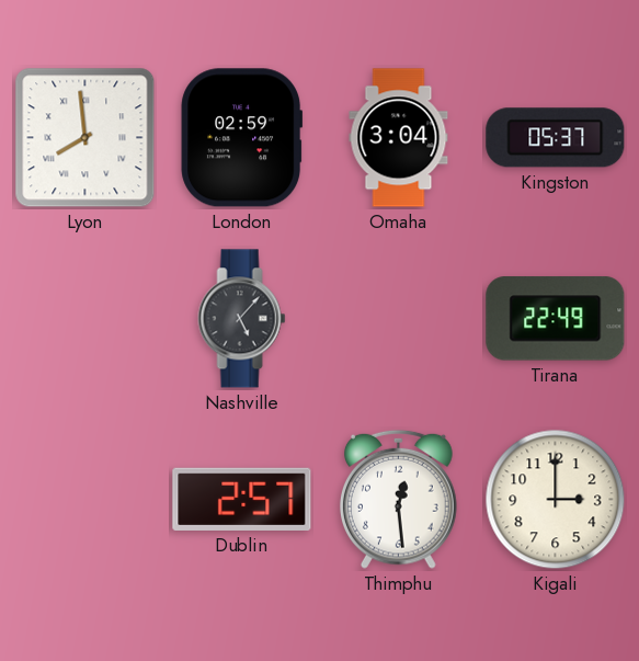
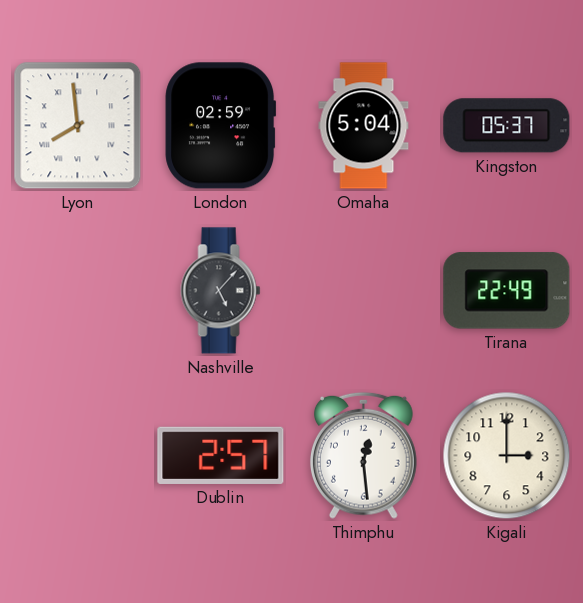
Omaha: 3:04 -> 5:04 (364, 126)
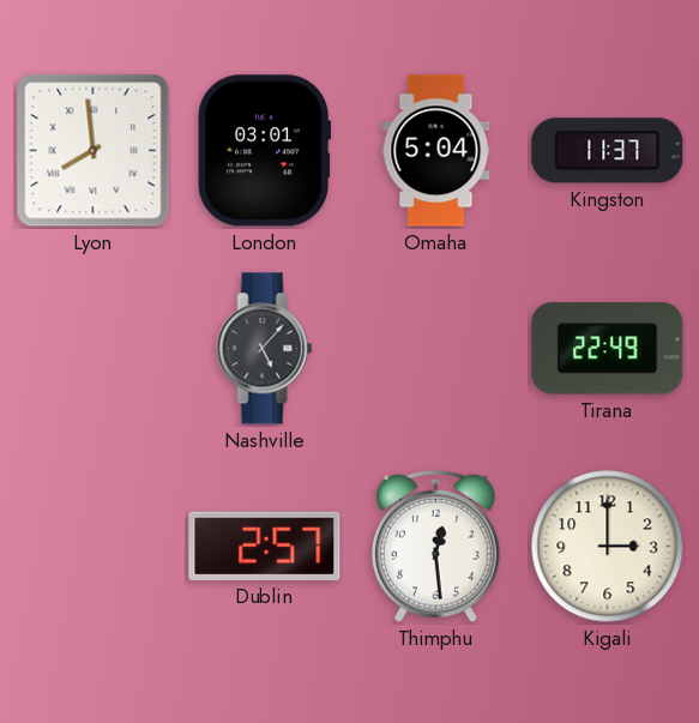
London: 02:59 -> 03:01 (265, 151)
Kingston: 05:37 -> 11:37 (608, 151)
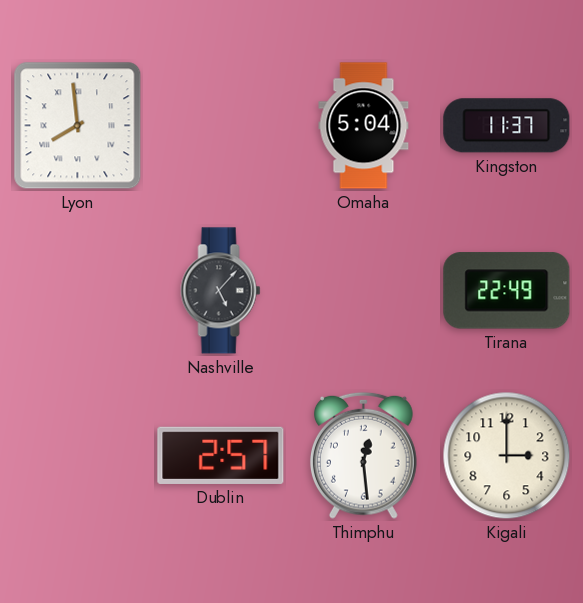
London: 03:01 -> none (265, 151)
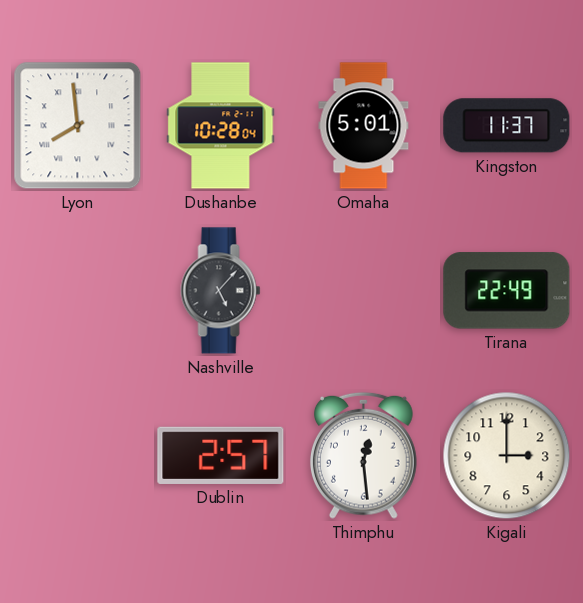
Dushanbe: none -> 10:28 (221, 126)
Omaha: 5:04 -> 5:01 (364, 126)
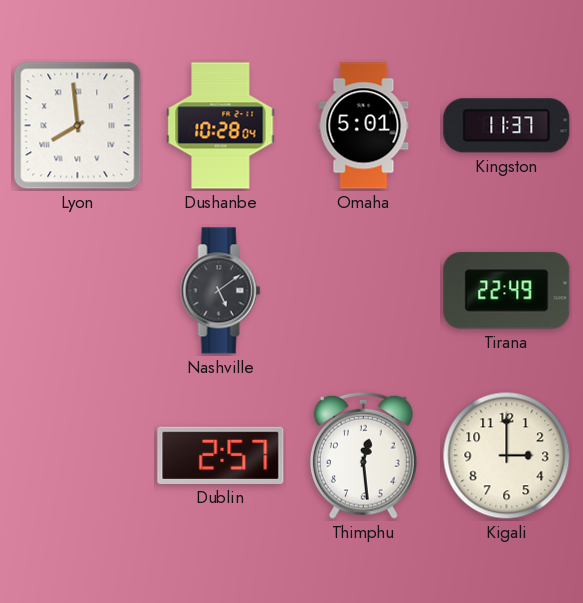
Nashville: 5:07 -> 5:09 (221, 291)
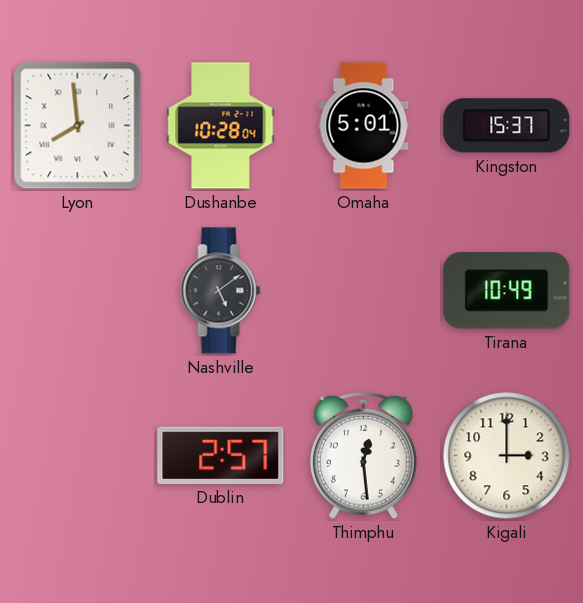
Kingston: 11:37 -> 15:37 (507, 126)
Tirana: 22:49 -> 10:49 (507, 291)
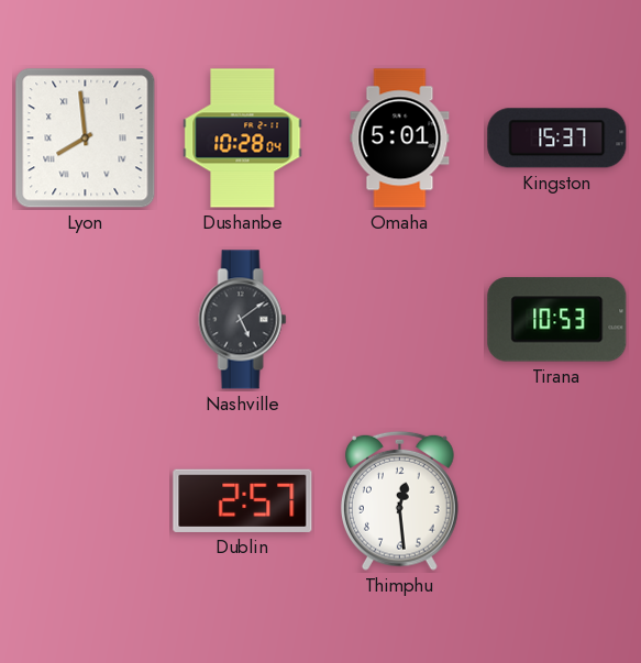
Tirana: 10:49 -> 10:53 (557, 320)
Kigali: 3:00 -> none (507, 456)
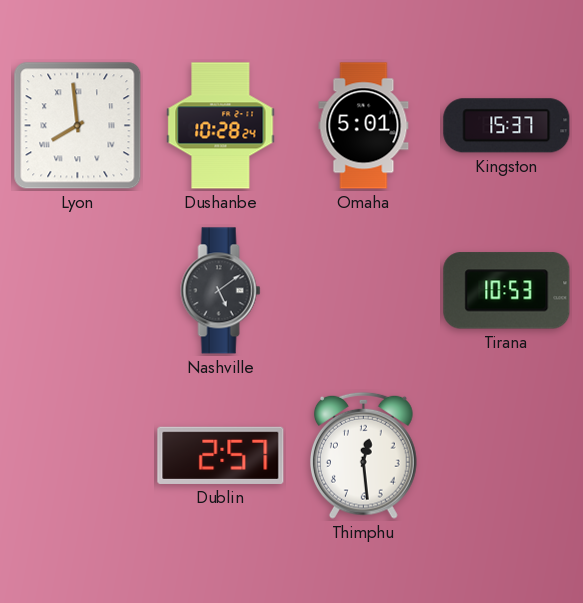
Dushanbe: 10:28:04 -> 10:28:24 (221, 126)
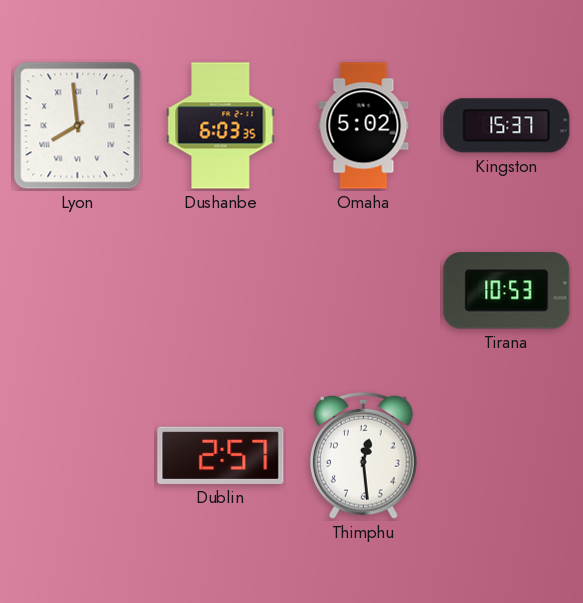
Dushanbe: 10:28 -> 6:03 (221, 126)
Omaha: 5:01 -> 5:02 (364, 126)
Nashville: 5:09 -> none (221, 291)
